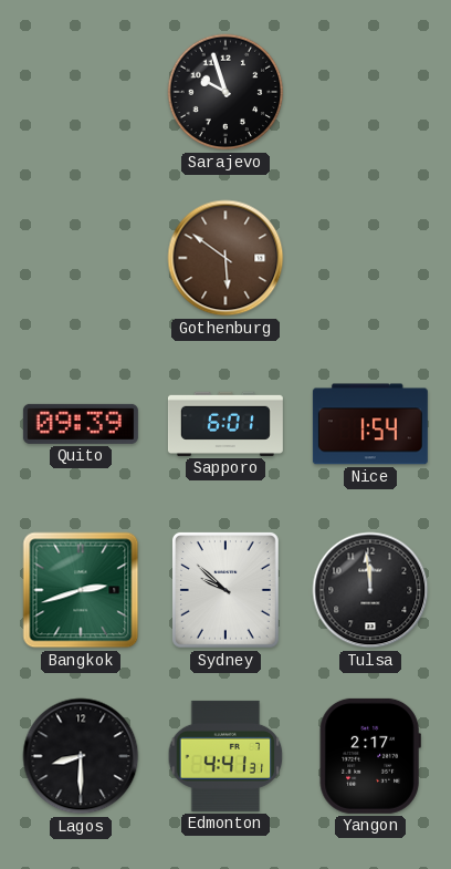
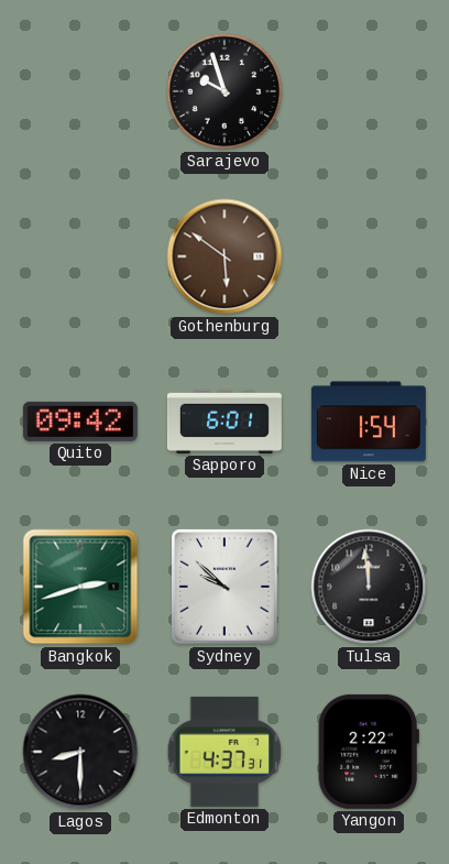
Quito: 09:39 -> 09:42 (80, 422)
Edmonton: 4:41 -> 4:37 (225, 752)
Yangon: 2:17 -> 2:22 (369, 752)
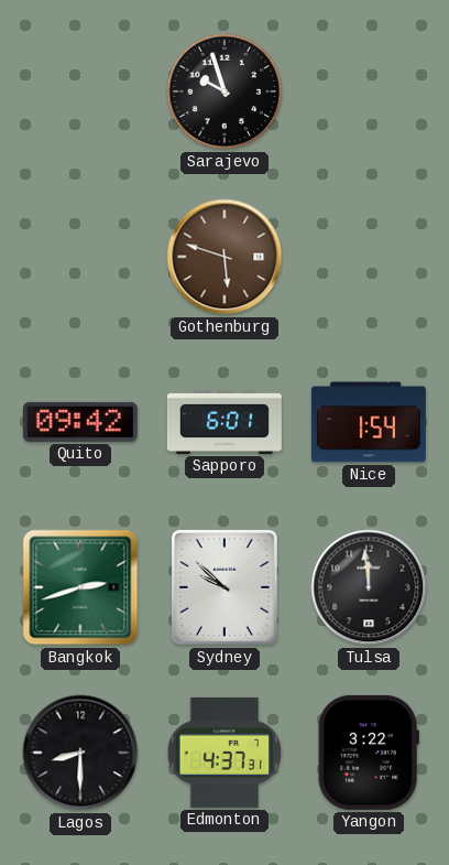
Gothenburg: 5:51 -> 5:48 (225, 257)
Yangon: 2:22 -> 3:22 (369, 753)
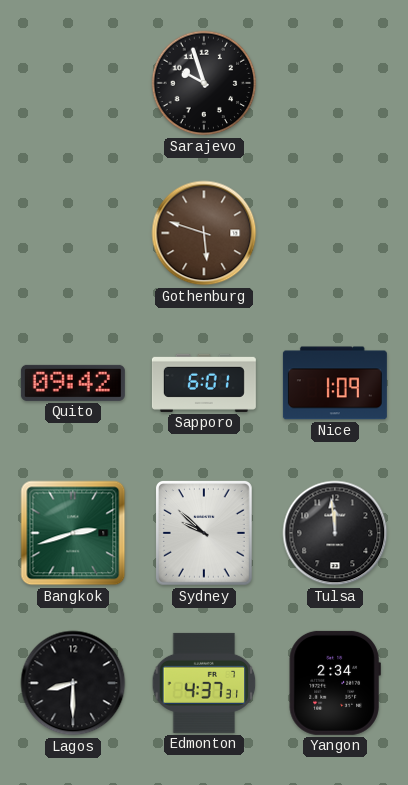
Nice: 1:54 -> 1:09 (335, 383)
Yangon: 3:22 -> 2:34 (335, 683)
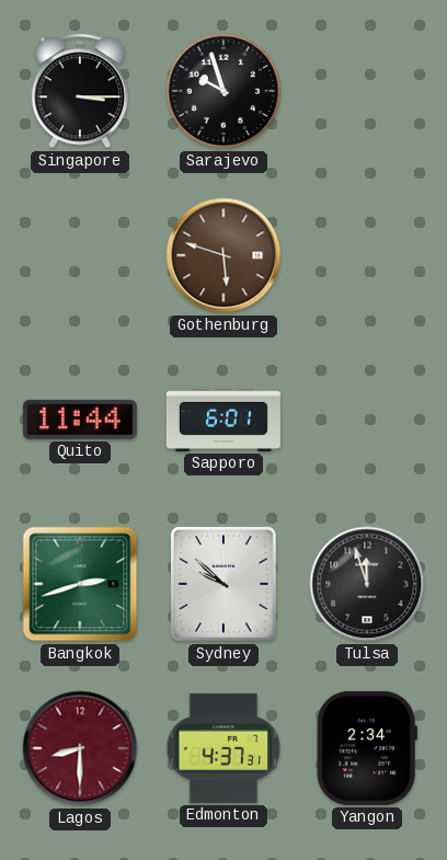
Singapore: none -> 3:15 (79, 91)
Quito: 09:42 -> 11:44 (80, 420)
Nice: 1:09 -> none (335, 383)
Tulsa: 11:59 -> 11:57 (367, 584)
Lagos dial: black -> burgundy (80, 748)
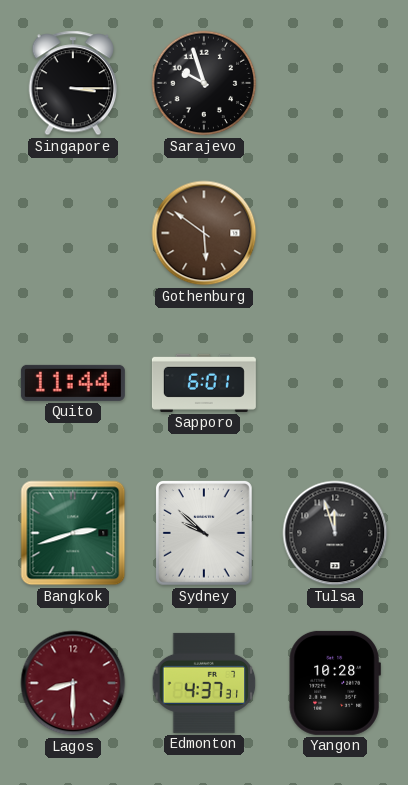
Gothenburg: 5:48 -> 5:51 (204, 233)
Yangon: 2:34 -> 10:28 (335, 683)
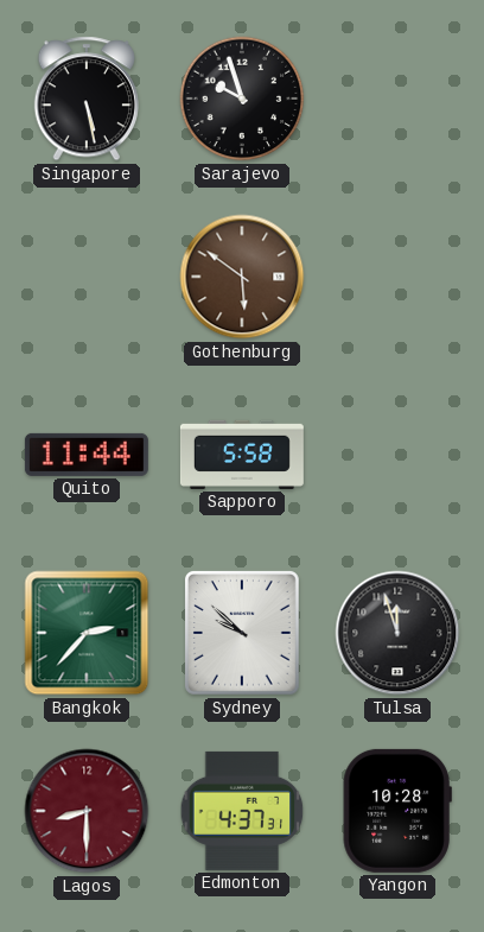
Singapore: 3:15 -> 5:28 (85, 99)
Sapporo: 6:01 -> 5:58 (242, 455)
Bangkok: 2:42 -> 2:37 (87, 633)
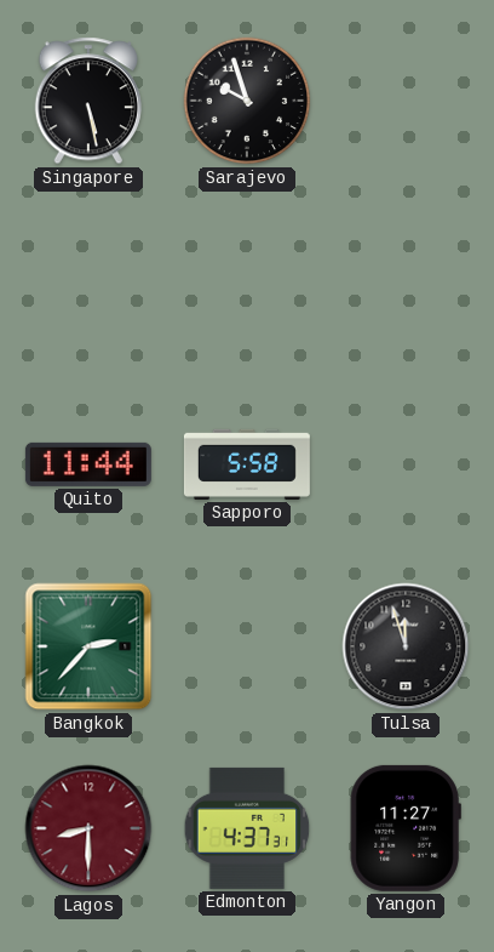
Gothenburg: 5:51 -> none (242, 277)
Sydney: 9:52 -> none (242, 634)
Yangon: 10:28 -> 11:27 (406, 828)
